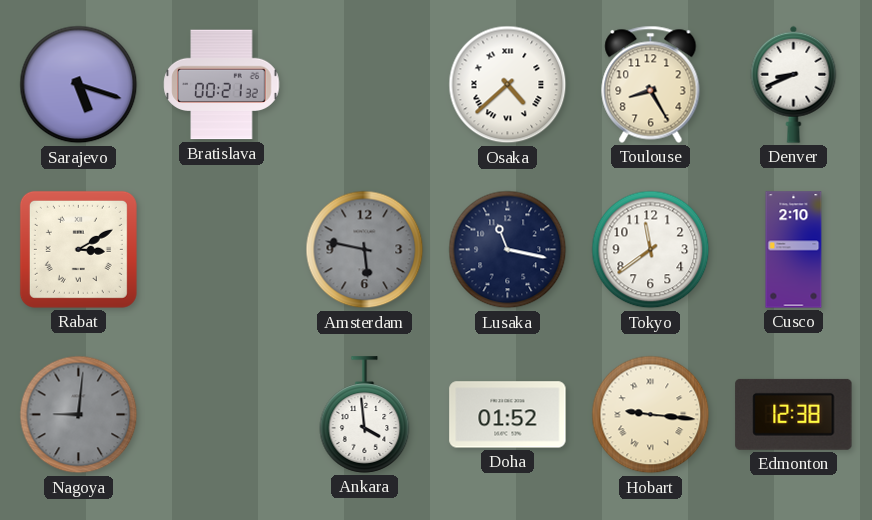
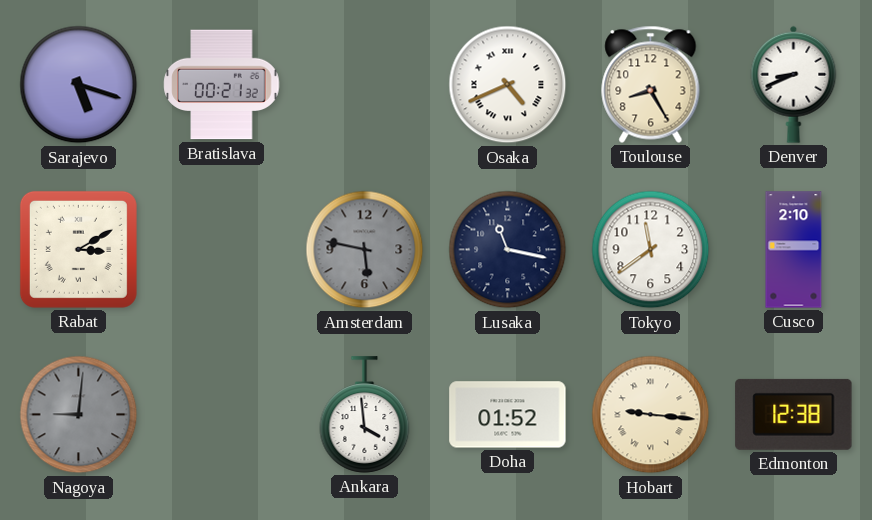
Osaka: 4:38 -> 4:41 (508, 85)
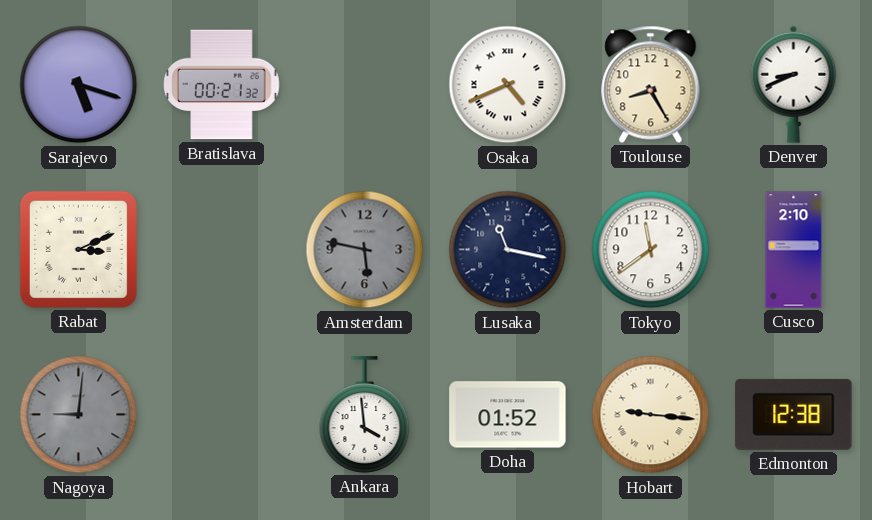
Rabat: 3:10 -> 3:11 (78, 249)
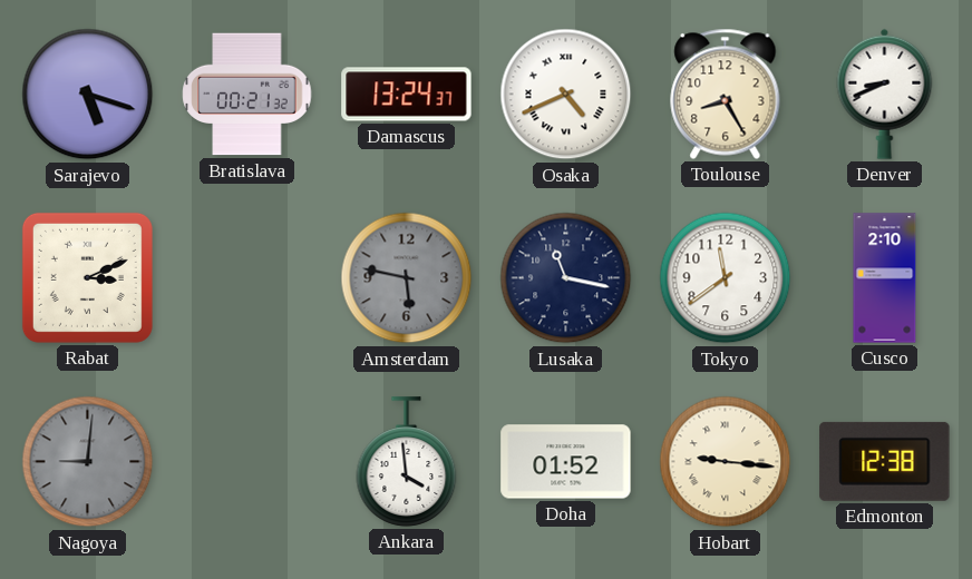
Damascus: none -> 13:24 (407, 95)
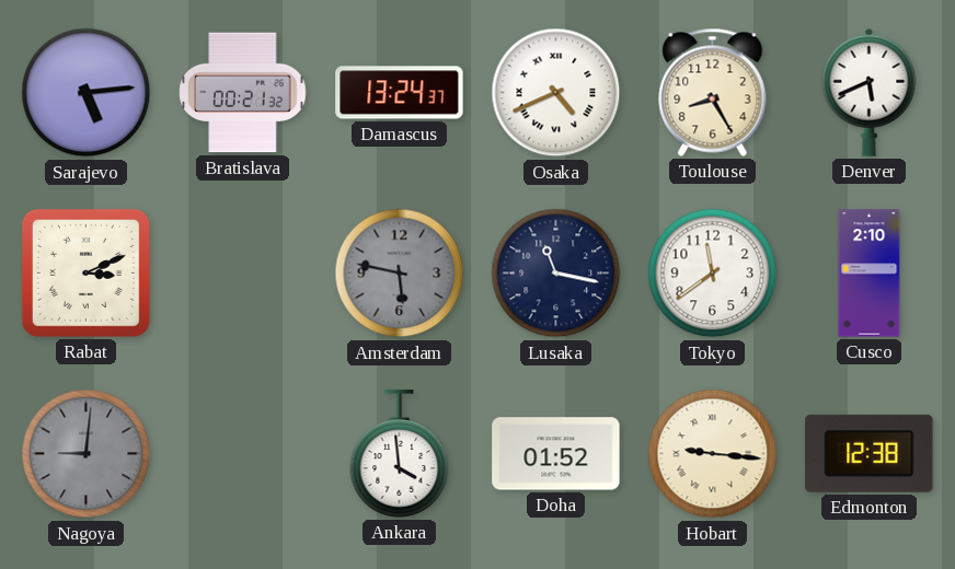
Sarajevo: 5:18 -> 5:14 (87, 93)
Denver: 8:41 -> 5:41 (870, 92)
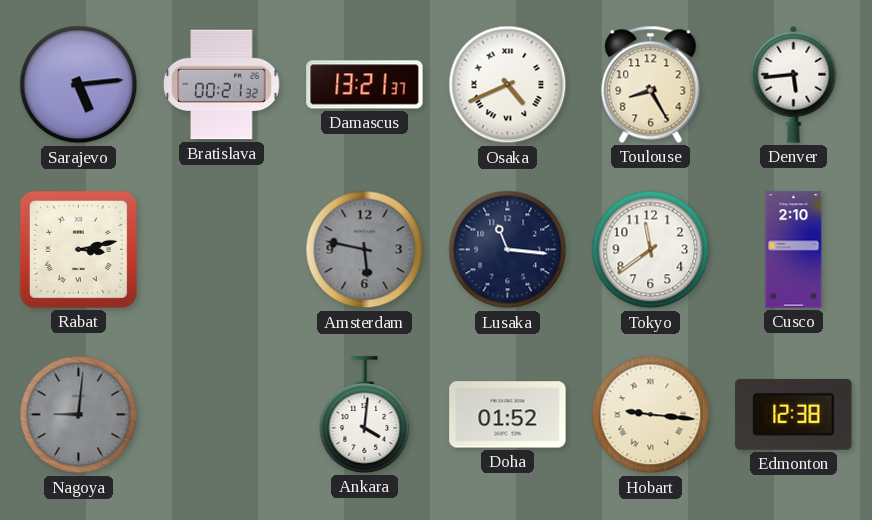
Damascus: 13:24 -> 13:21 (365, 85)
Denver: 5:41 -> 5:44 (794, 84)
Rabat: 3:11 -> 3:13 (78, 249)
Lusaka: 11:17 -> 11:16 (508, 250)
Ankara: 3:59 -> 4:01 (365, 415)
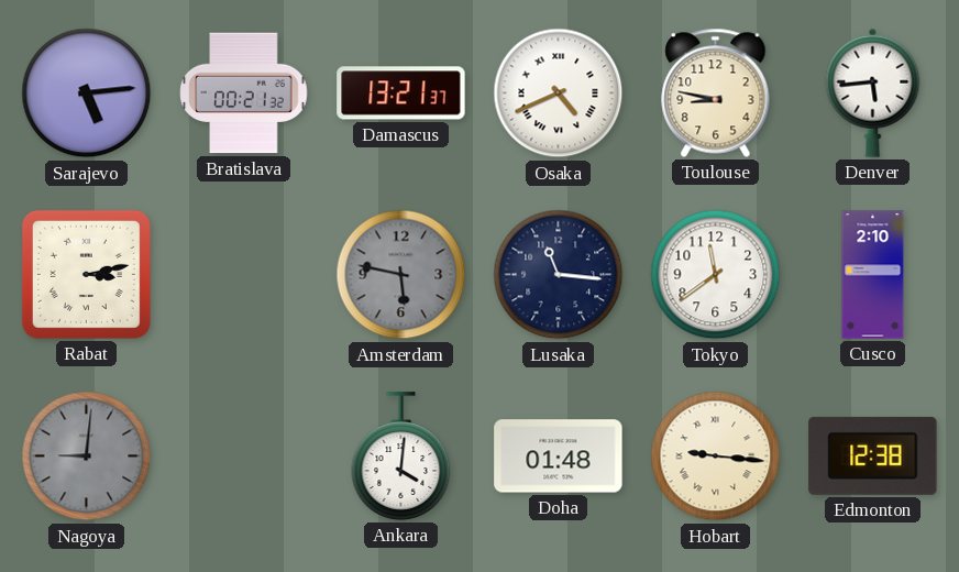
Toulouse: 8:25 -> 8:47 (716, 92)
Doha: 01:52 -> 01:48 (559, 457)
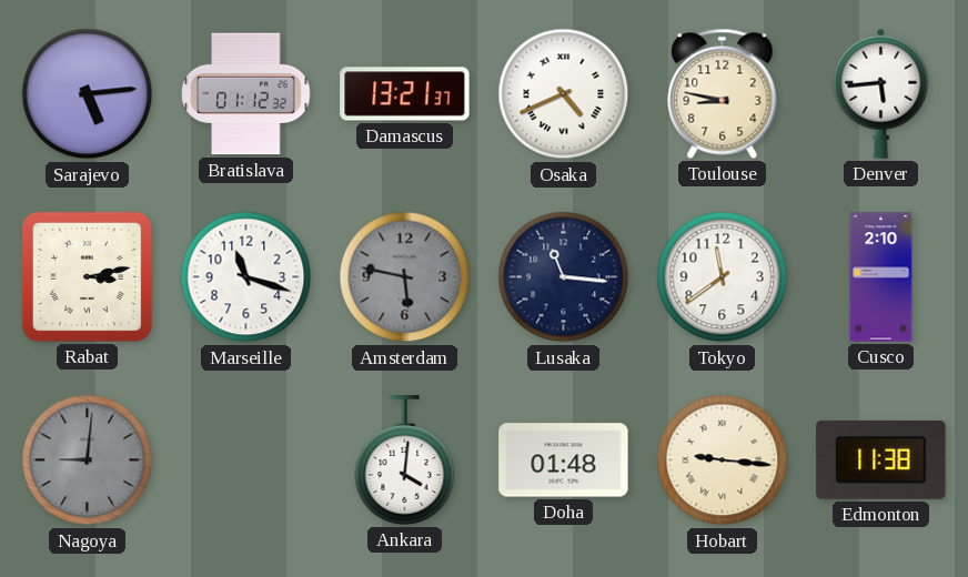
Bratislava: 00:21 -> 01:12 (246, 94)
Marseille: none -> 11:18 (246, 277)
Edmonton: 12:38 -> 11:38 (881, 459)
